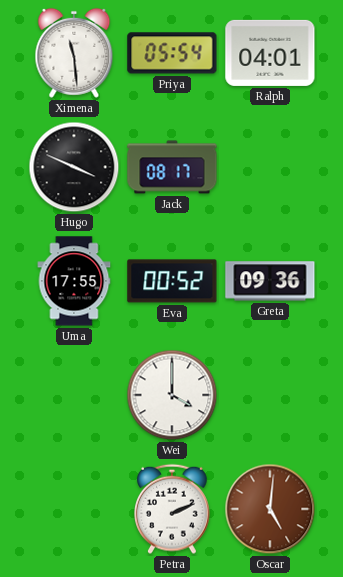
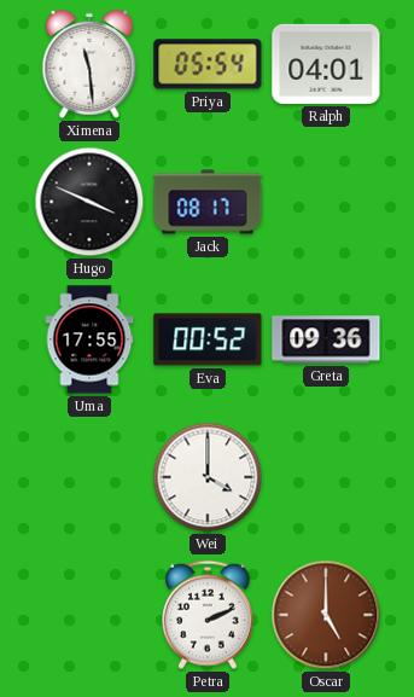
Oscar: 5:01 -> 5:00 (326, 615)
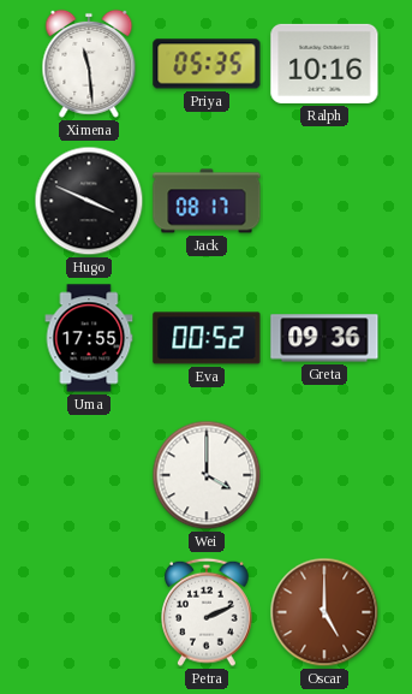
Priya: 05:54 -> 05:35 (207, 64)
Ralph: 04:01 -> 10:16 (324, 64)
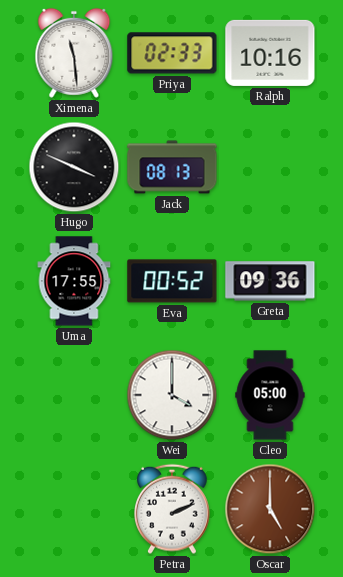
Priya: 05:35 -> 02:33 (172, 53)
Jack: 08:17 -> 08:13 (172, 167)
Cleo: none -> 05:00 (270, 395)
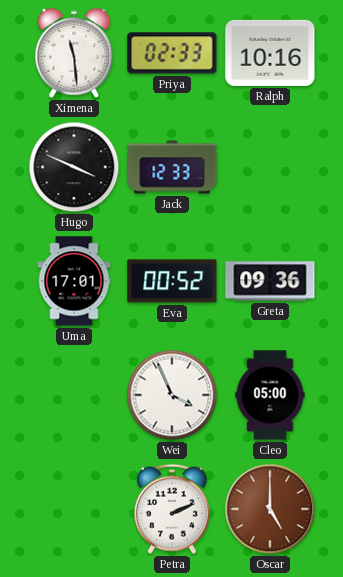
Jack: 08:13 -> 12:33 (172, 167)
Uma: 17:55 -> 17:01 (74, 281)
Wei: 4:00 -> 3:56 (172, 395)
